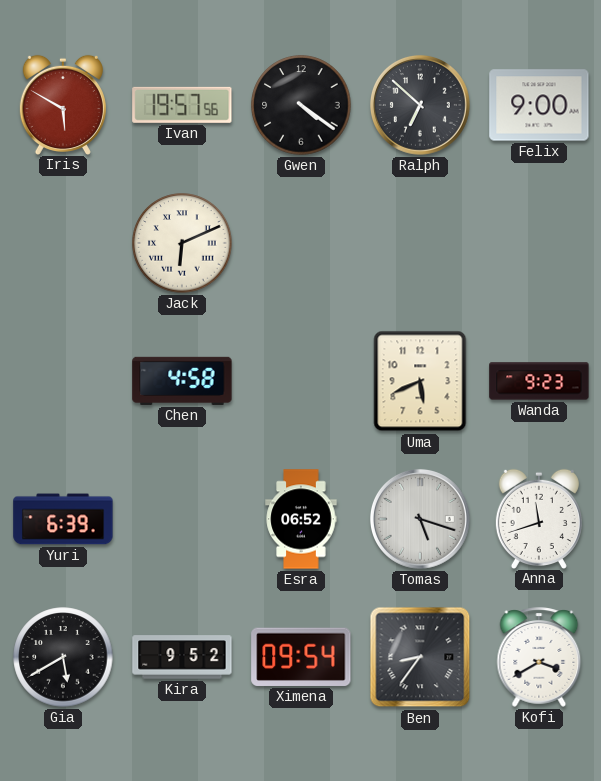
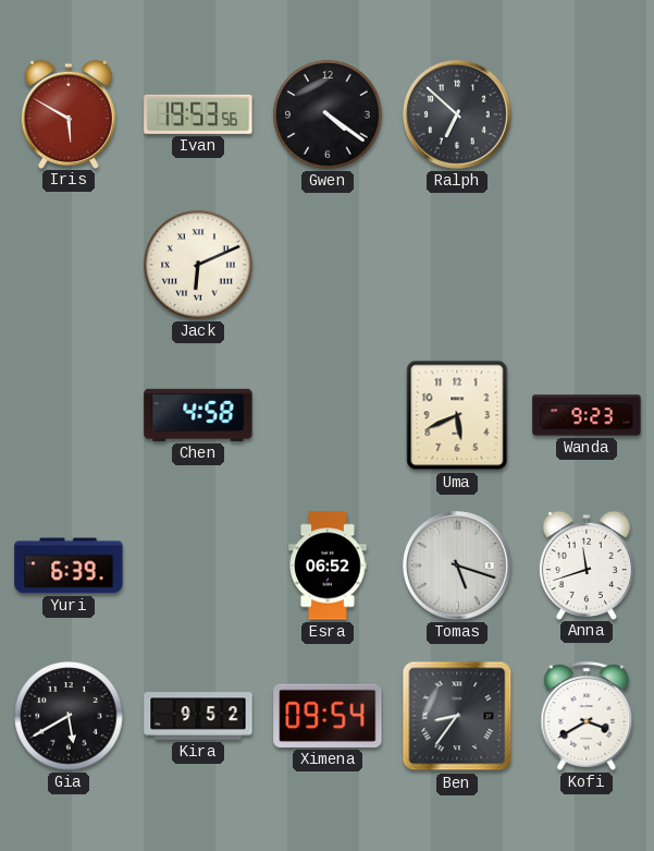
Ivan: 19:57 -> 19:53 (198, 114)
Felix: 9:00 -> none (539, 105)
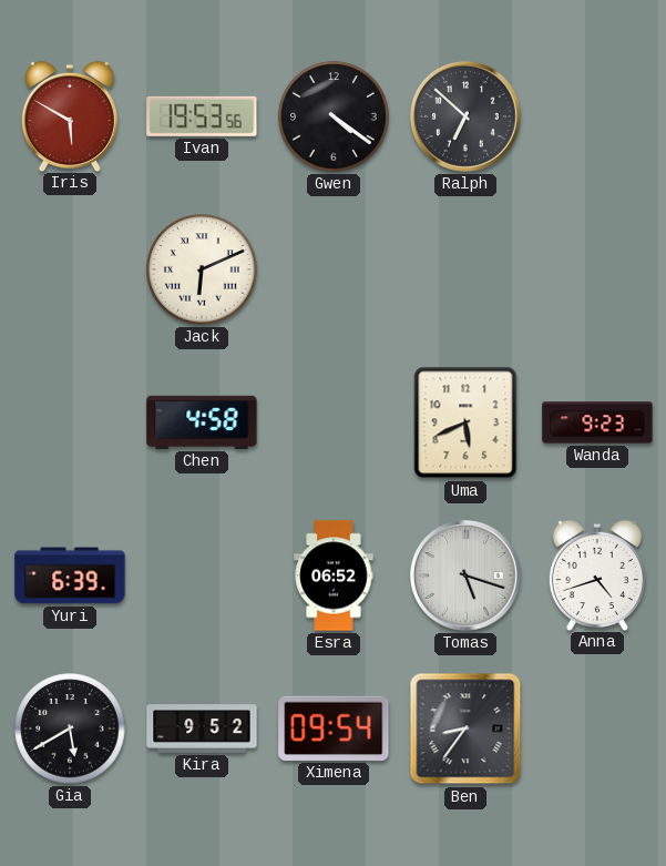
Anna: 11:42 -> 4:42 (597, 574)
Kofi: 3:40 -> none (587, 716)
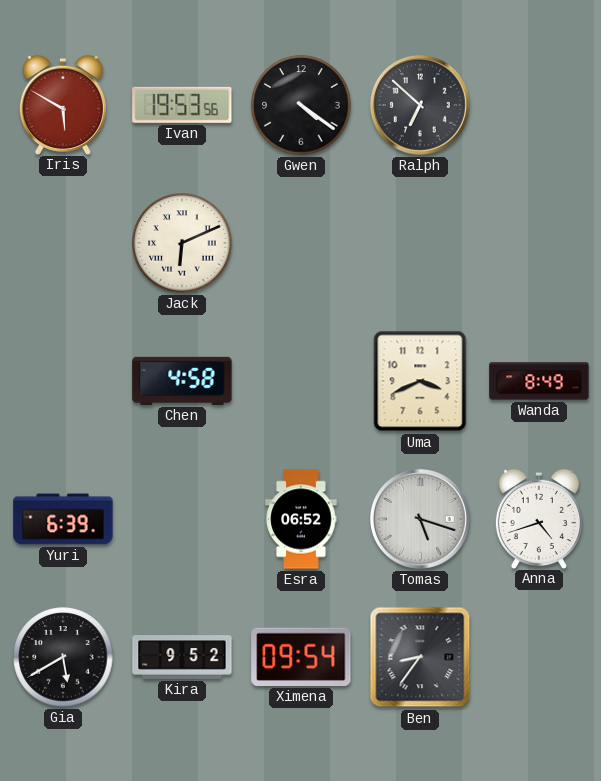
Uma: 5:41 -> 3:41 (420, 381)
Wanda: 9:23 -> 8:49 (539, 381)
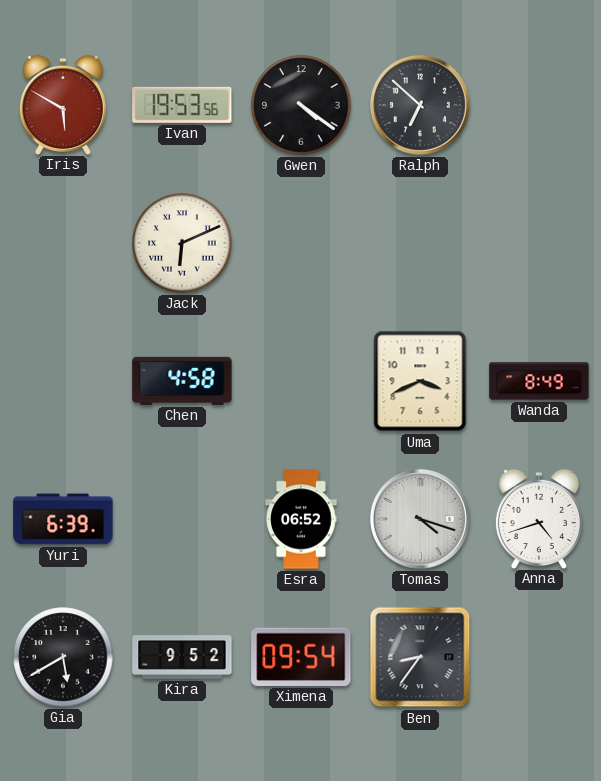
Tomas: 5:18 -> 4:18 (420, 519)
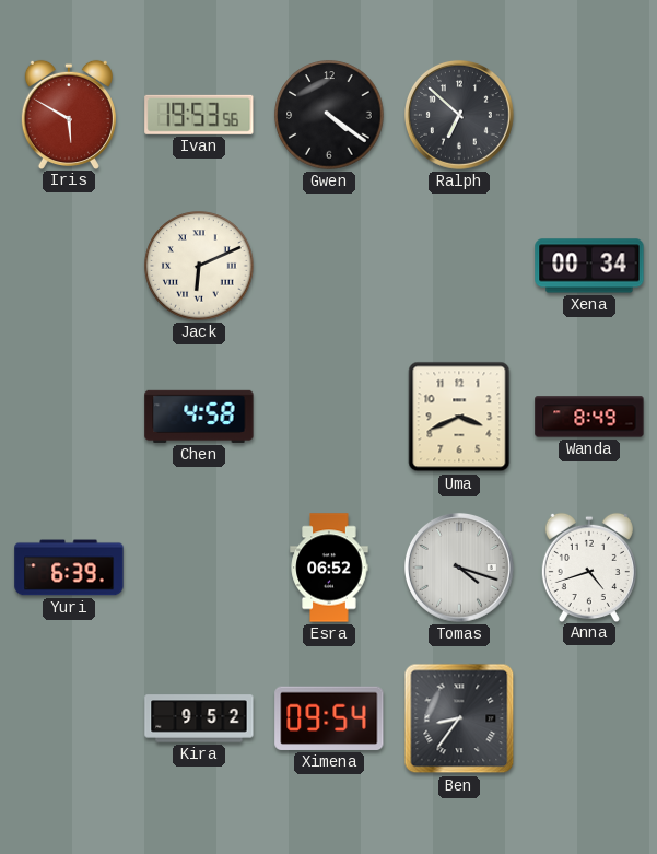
Xena: none -> 00:34 (589, 266)
Gia: 5:40 -> none (63, 657)
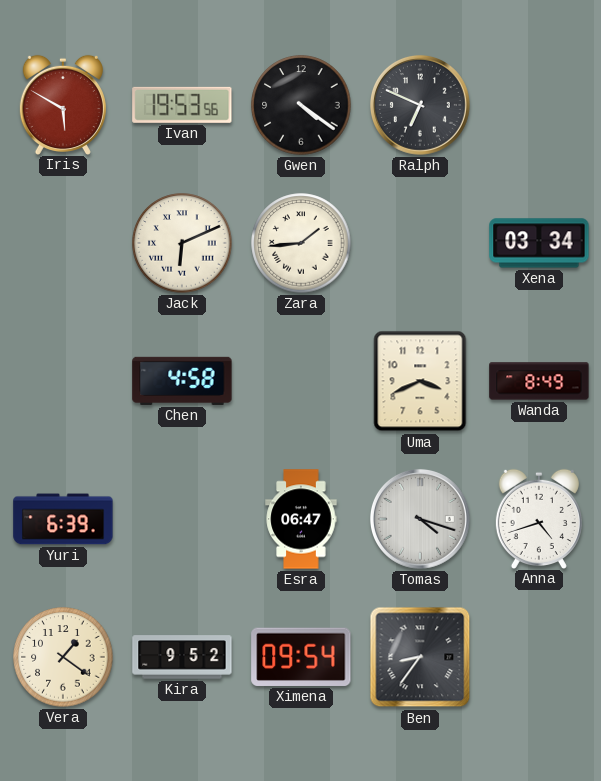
Ralph: 6:52 -> 6:49 (420, 105)
Zara: none -> 1:44 (301, 243)
Xena: 00:34 -> 03:34 (539, 243)
Esra: 06:52 -> 06:47 (301, 519)
Vera: none -> 1:21 (63, 657)
